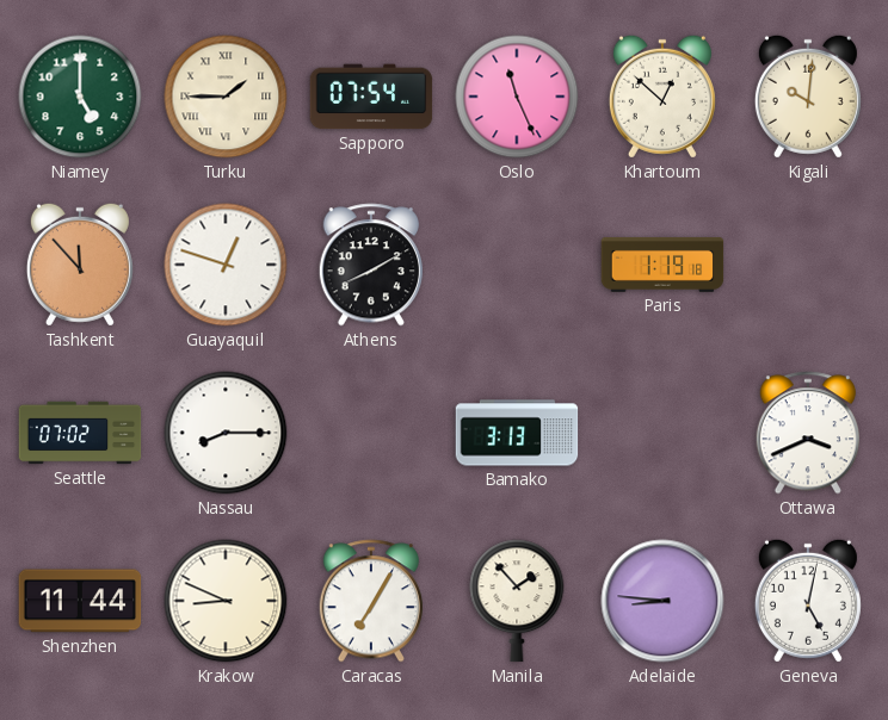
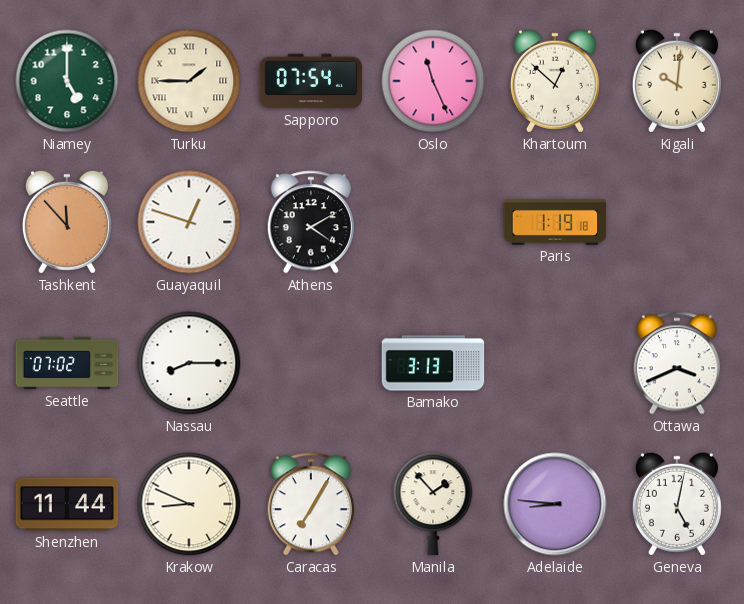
Athens: 8:10 -> 4:10 (310, 222)
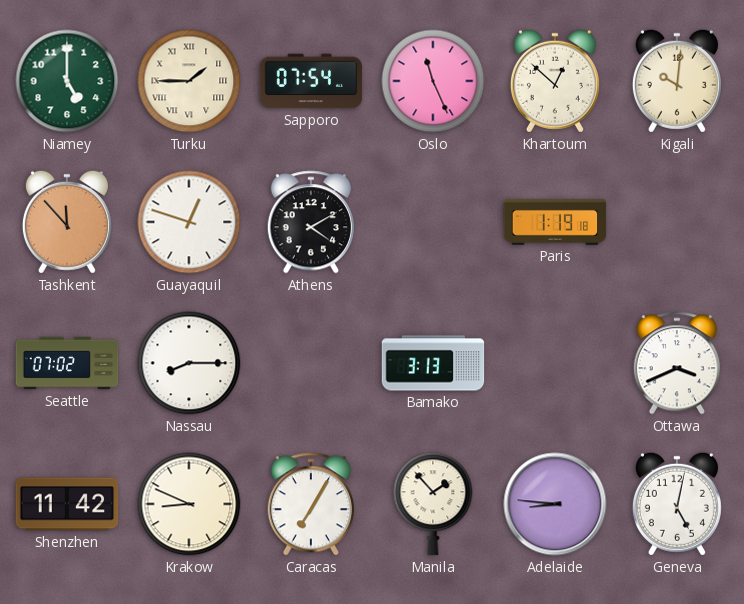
Shenzhen: 11:44 -> 11:42 (67, 504)
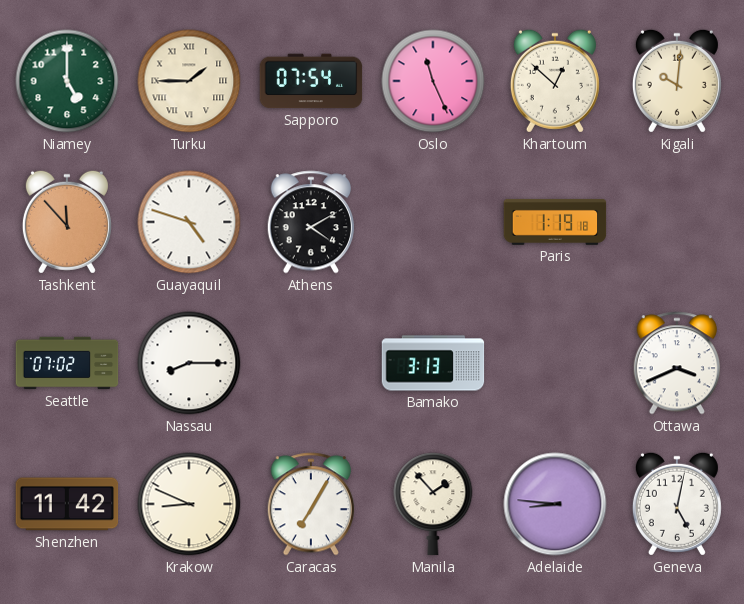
Guayaquil: 12:48 -> 4:48 (189, 222)
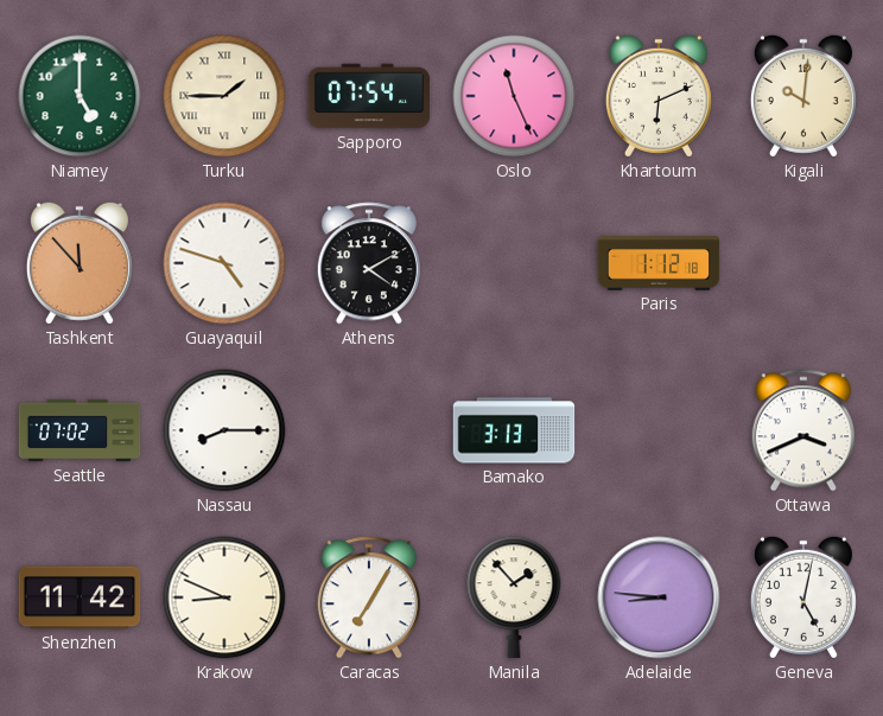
Khartoum: 12:52 -> 6:11 (659, 96)
Paris: 1:19 -> 1:12 (659, 263)
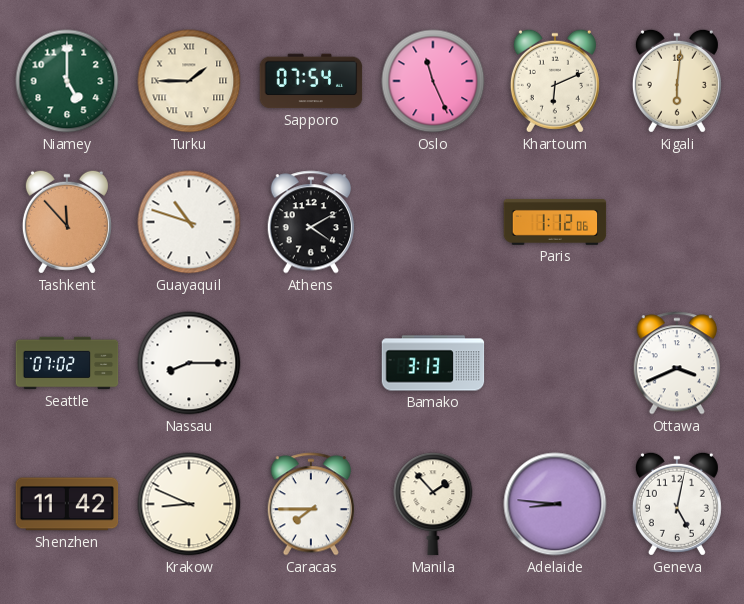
Kigali: 10:01 -> 6:01 (677, 81)
Guayaquil: 4:48 -> 10:48 (189, 222)
Paris: 1:12:18 -> 1:12:06 (555, 222)
Caracas: 7:05 -> 7:45 (310, 504)
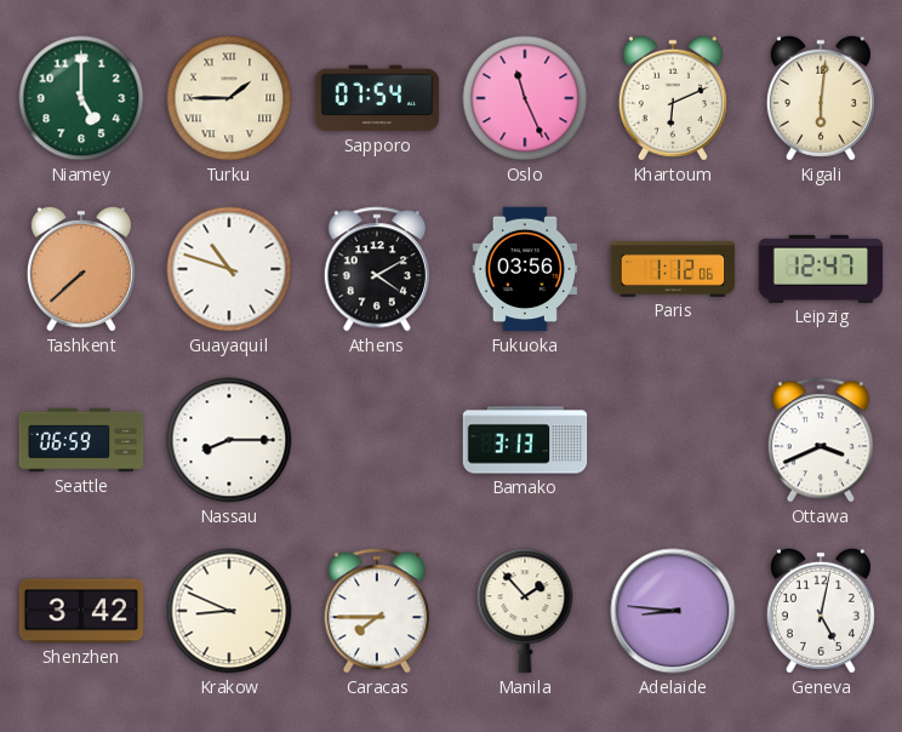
Tashkent: 11:53 -> 7:38 (81, 269)
Fukuoka: none -> 03:56 (525, 269)
Leipzig: none -> 12:47 (821, 269)
Seattle: 07:02 -> 06:59 (81, 440)
Shenzhen: 11:42 -> 3:42 (81, 611)
